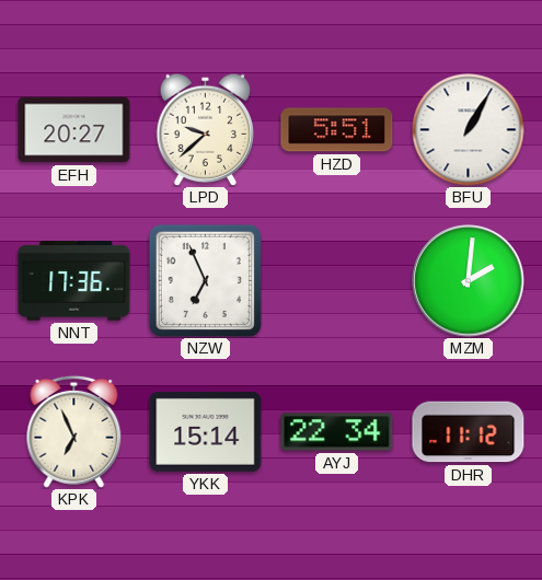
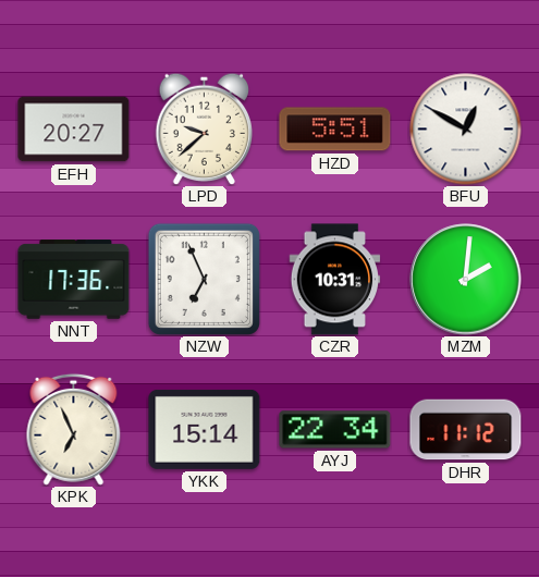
BFU: 1:05 -> 12:50 (466, 130)
CZR: none -> 10:31 (335, 280)
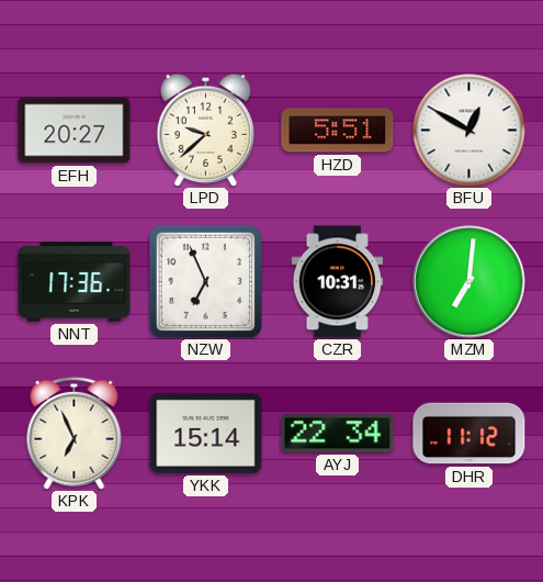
MZM: 2:01 -> 7:01 (470, 282)
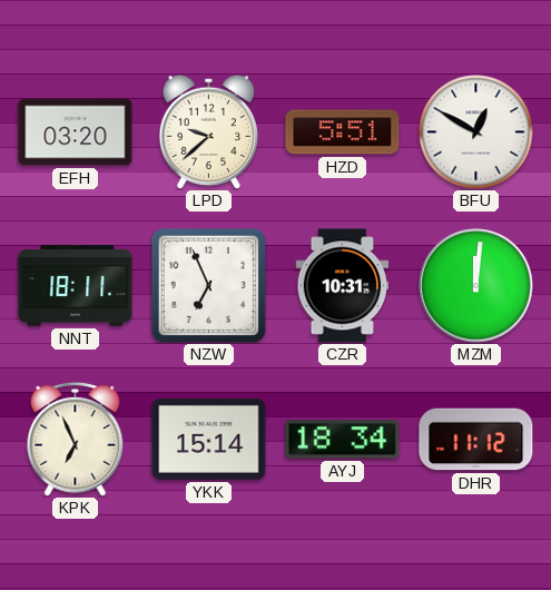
EFH: 20:27 -> 03:20 (76, 132)
NNT: 17:36 -> 18:11 (76, 286)
MZM: 7:01 -> 12:01 (476, 286)
AYJ: 22:34 -> 18:34 (343, 440)
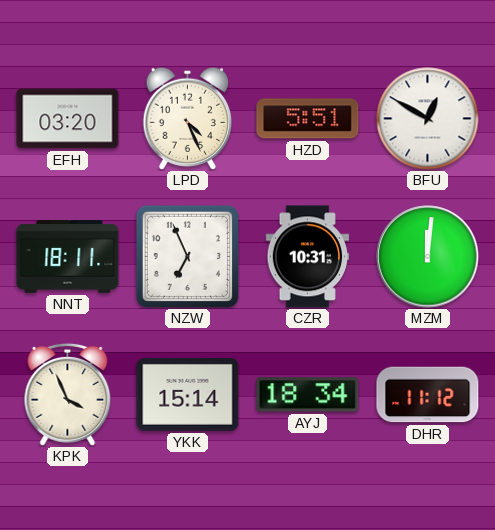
LPD: 9:38 -> 4:26 (188, 118)
KPK: 6:56 -> 3:56 (68, 394)
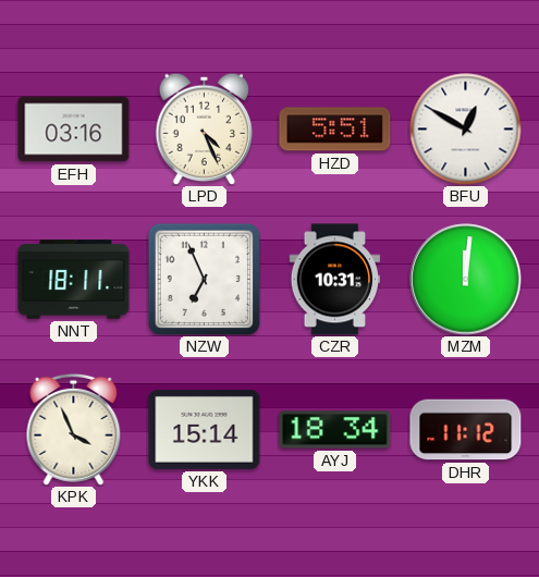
EFH: 03:20 -> 03:16 (74, 130)
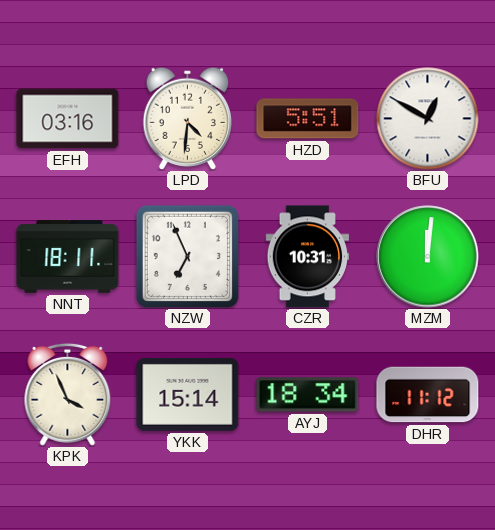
LPD: 4:26 -> 4:31 (188, 118)
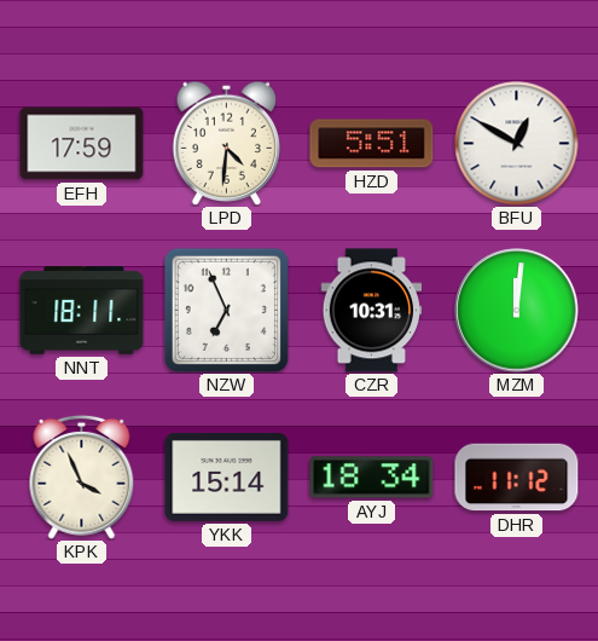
EFH: 03:16 -> 17:59 (82, 144)
